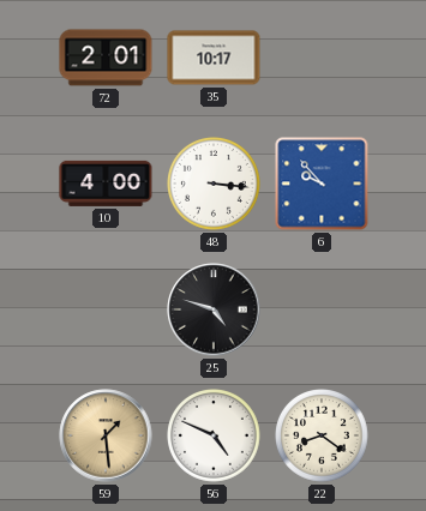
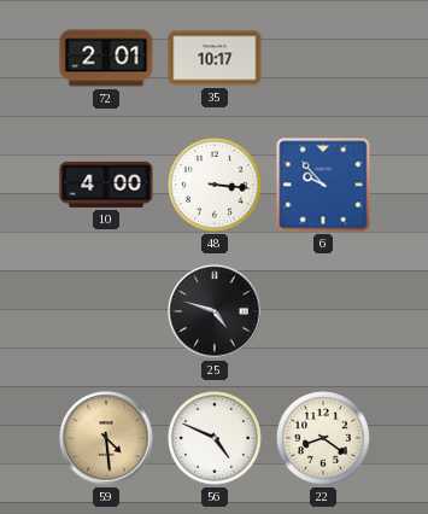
59: 1:29 -> 4:29 (106, 438)
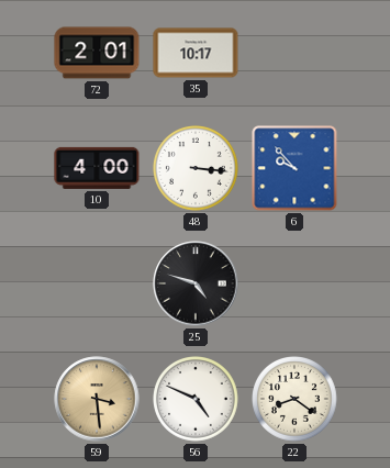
59: 4:29 -> 3:29 (97, 399)
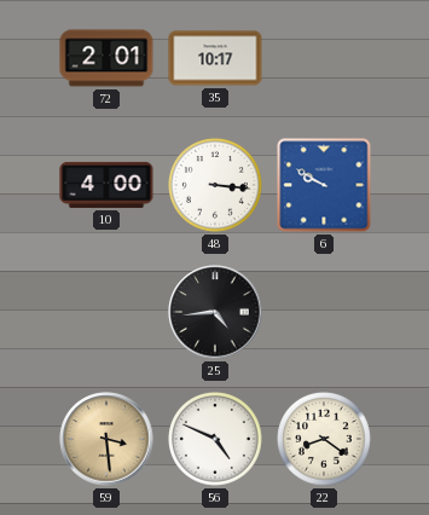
6: 9:53 -> 9:50 (324, 185)
25: 4:48 -> 4:44 (215, 312)
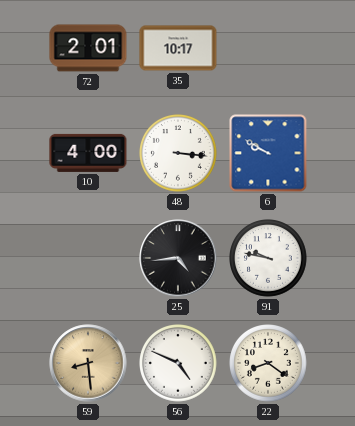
91: none -> 9:47 (269, 259)
59: 3:29 -> 8:29 (88, 363)
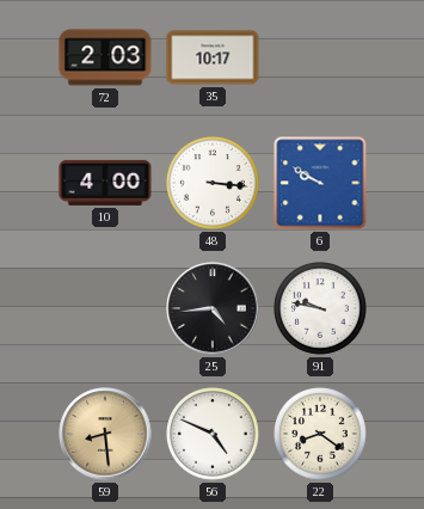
72: 2:01 -> 2:03 (105, 57)
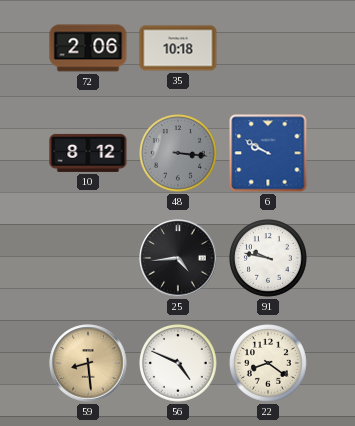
72: 2:03 -> 2:06 (88, 48)
35: 10:17 -> 10:18 (178, 48)
10: 4:00 -> 8:12 (88, 153)
48 dial: white -> grey (179, 154)
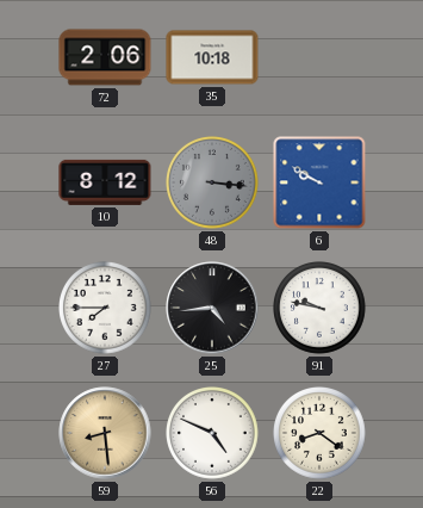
27: none -> 7:45 (106, 309)
